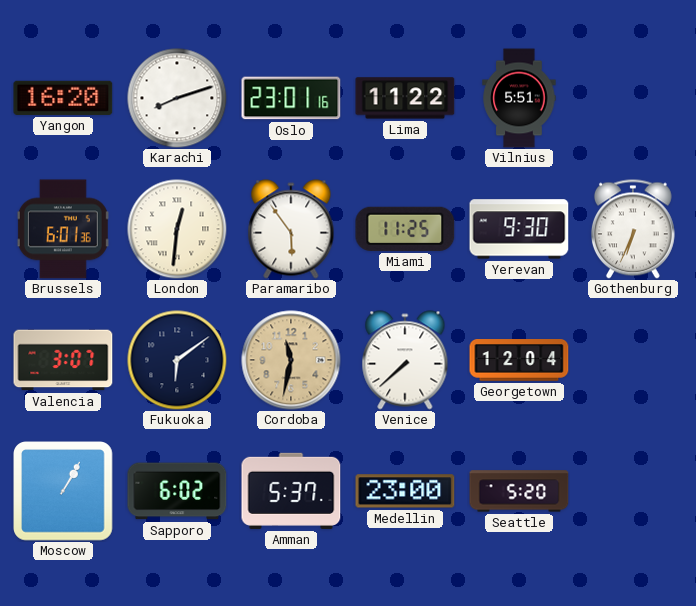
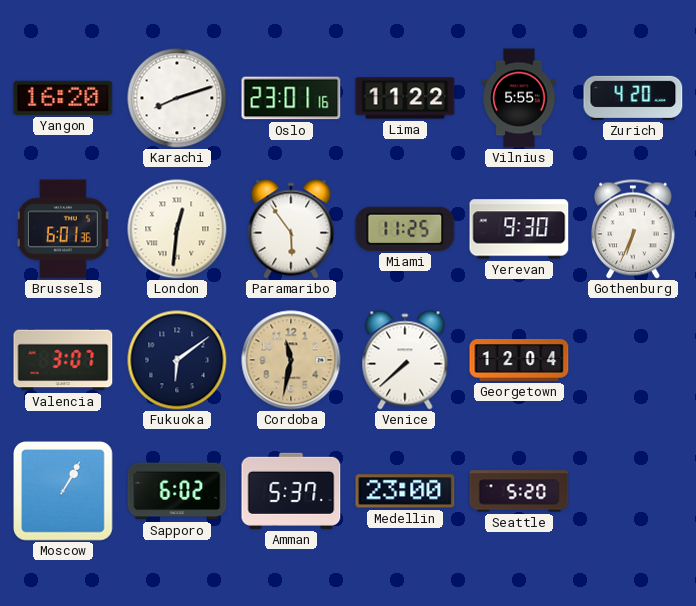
Vilnius: 5:51 -> 5:55 (519, 98)
Zurich: none -> 4:20 (633, 98)
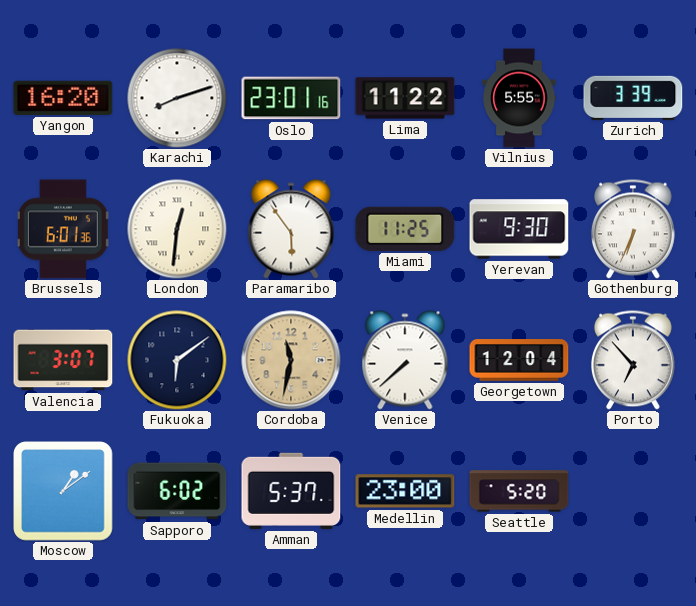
Zurich: 4:20 -> 3:39 (633, 98)
Porto: none -> 6:53 (633, 360)
Moscow: 1:05 -> 1:09 (64, 492)
